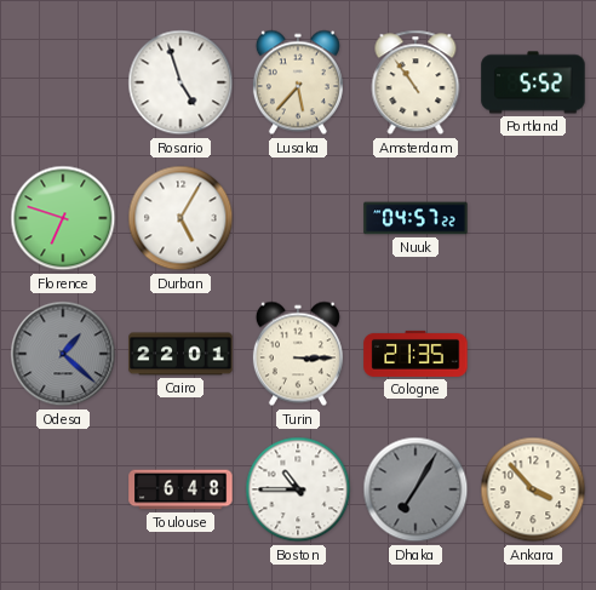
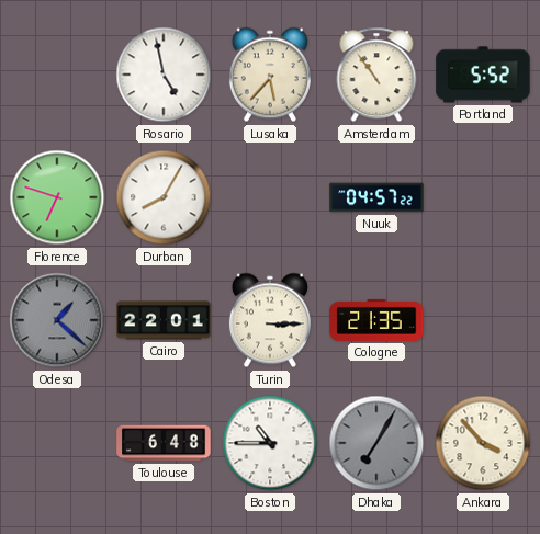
Rosario: 4:57 -> 4:58 (164, 75)
Durban: 5:05 -> 8:05 (164, 197)
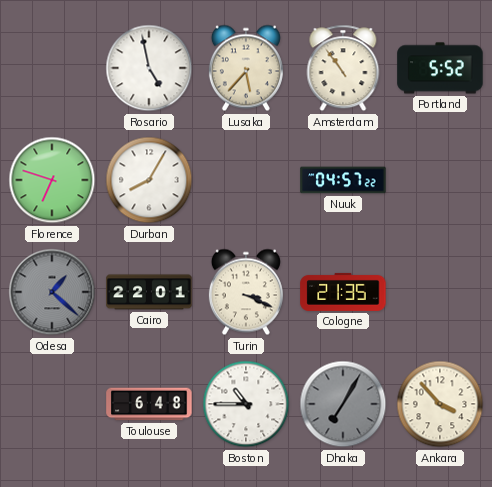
Turin: 3:15 -> 3:19 (246, 292)
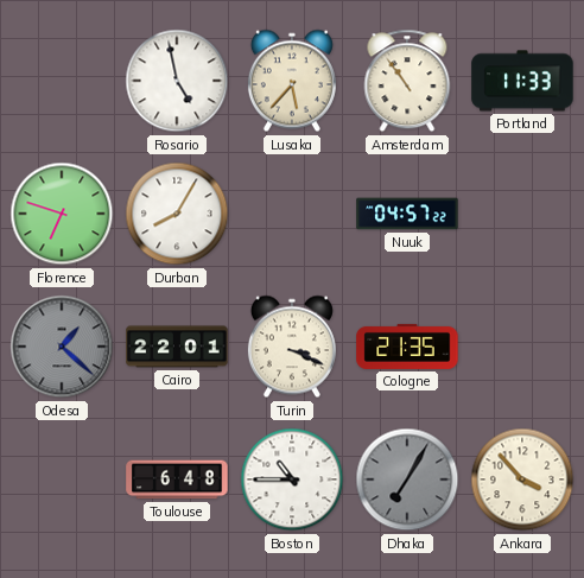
Portland: 5:52 -> 11:33 (522, 81)
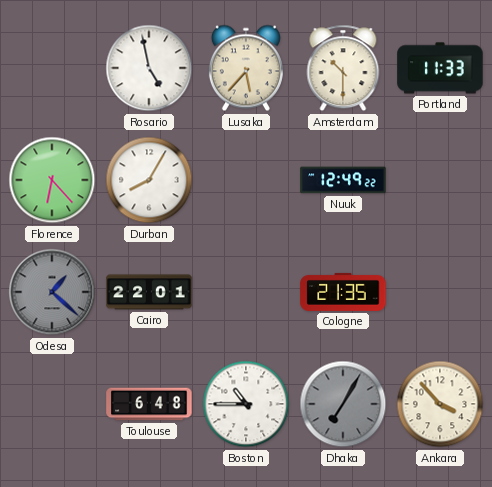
Amsterdam: 10:54 -> 10:30 (343, 68)
Florence: 6:48 -> 6:23 (52, 180)
Nuuk: 04:57 -> 12:49 (343, 180)
Turin: 3:19 -> none (292, 347)
